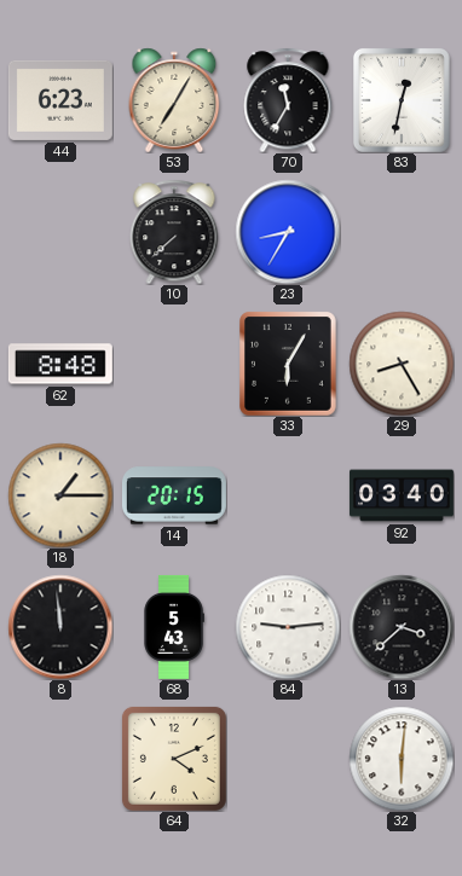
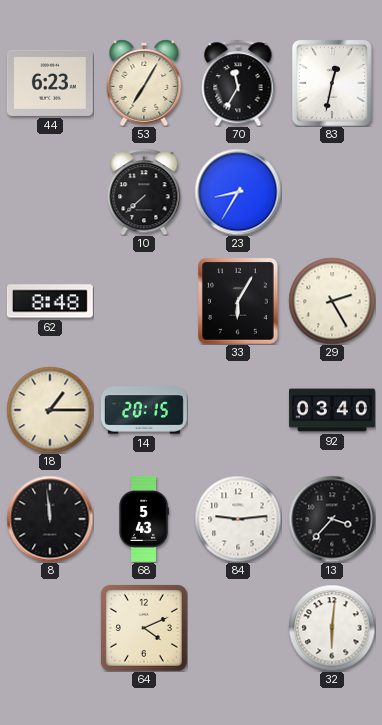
29: 8:25 -> 2:25 (332, 301)
13: 3:38 -> 3:37 (332, 519)
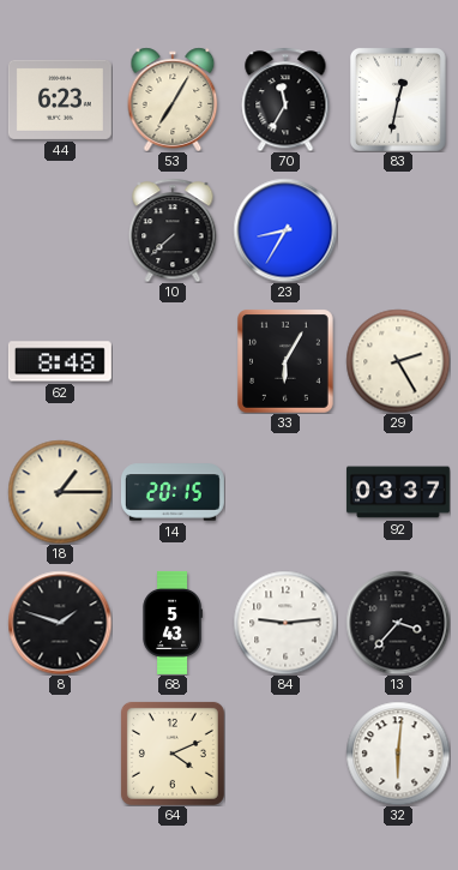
92: 03:40 -> 03:37 (398, 492)
8: 11:59 -> 1:48 (60, 623)
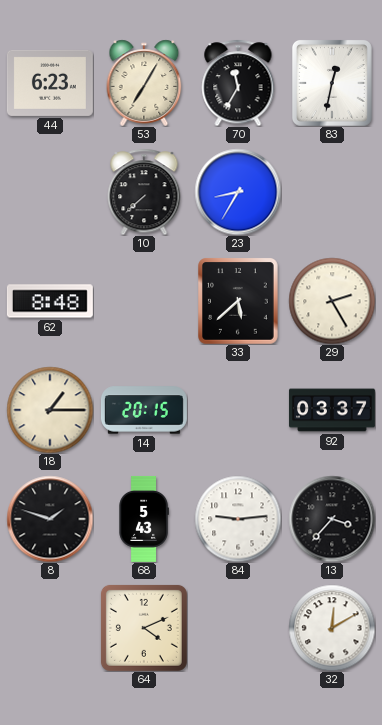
33: 6:05 -> 5:38 (239, 301)
32: 6:01 -> 12:10 (332, 628)
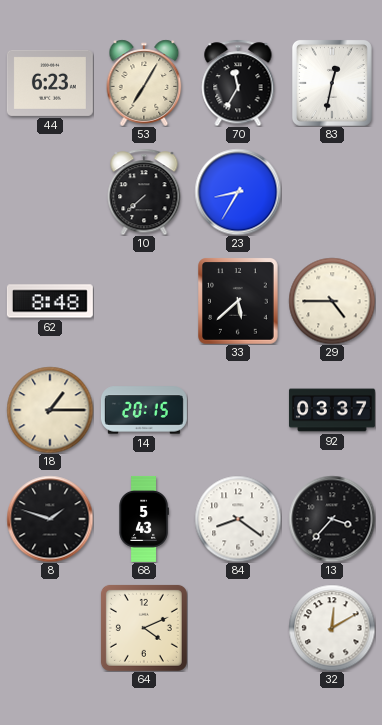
29: 2:25 -> 4:45 (332, 301)
84: 9:14 -> 8:21 (238, 519)
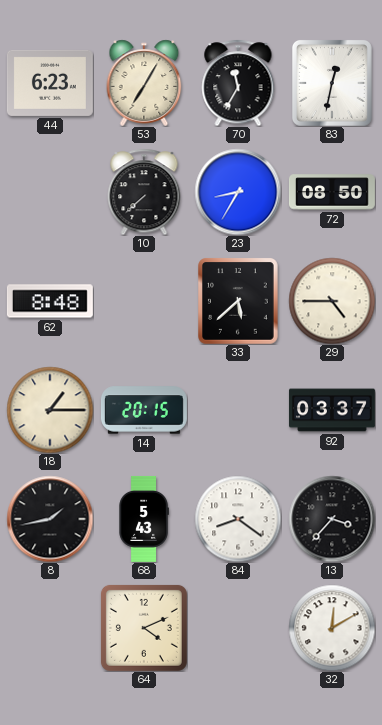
72: none -> 08:50 (332, 192)
8: 1:48 -> 1:43 (50, 519)
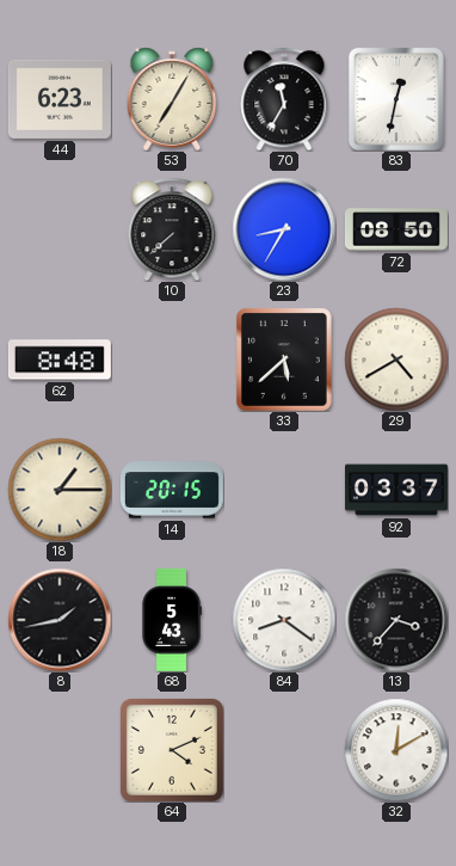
29: 4:45 -> 4:40 (396, 360)
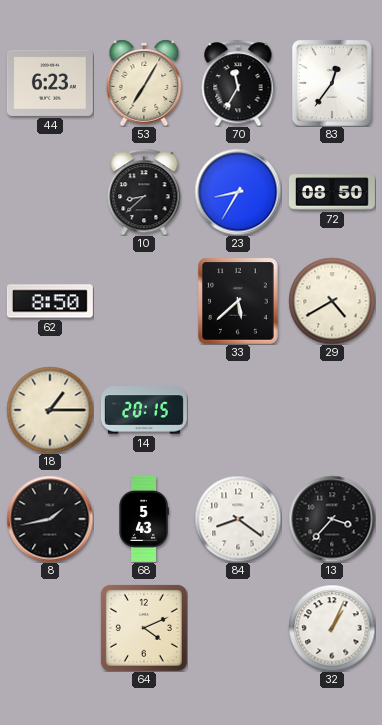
83: 12:32 -> 12:36 (332, 83)
10: 7:38 -> 8:38 (144, 192)
62: 8:48 -> 8:50 (50, 301)
92: 03:37 -> none (396, 490)
32: 12:10 -> 1:04 (332, 628)
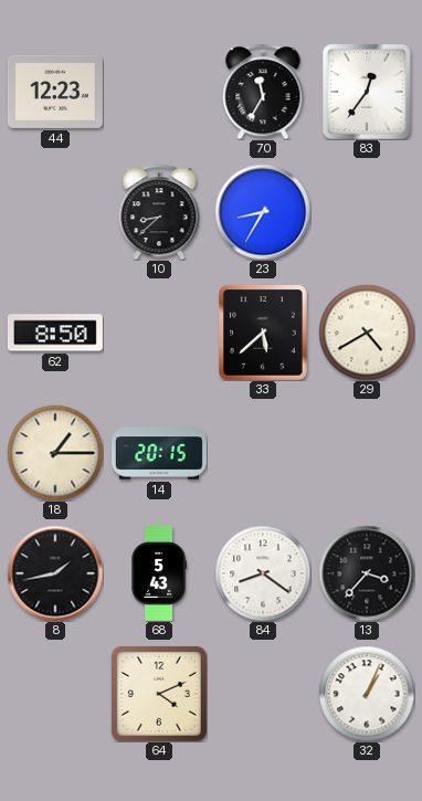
44: 6:23 -> 12:23 (55, 92)
53: 7:05 -> none (144, 83)
72: 08:50 -> none (332, 192)
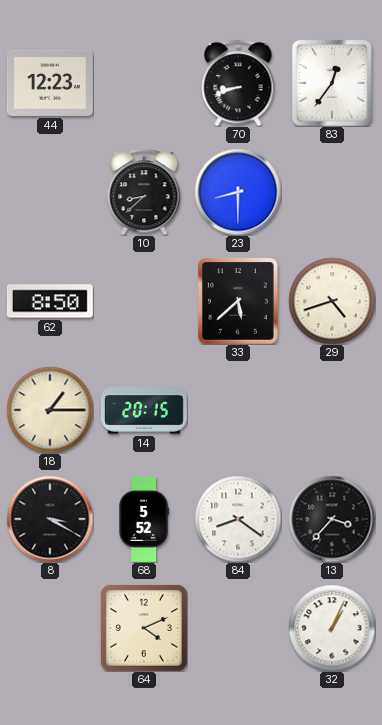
70: 11:35 -> 8:42 (238, 83)
23: 8:35 -> 8:30 (238, 192)
29: 4:40 -> 4:42 (332, 301)
8: 1:43 -> 3:20 (50, 519)
68: 5:43 -> 5:52 (144, 519)
